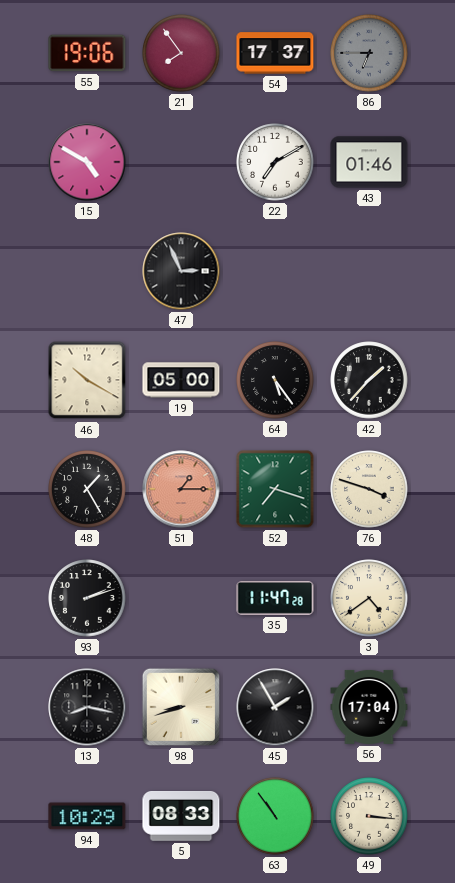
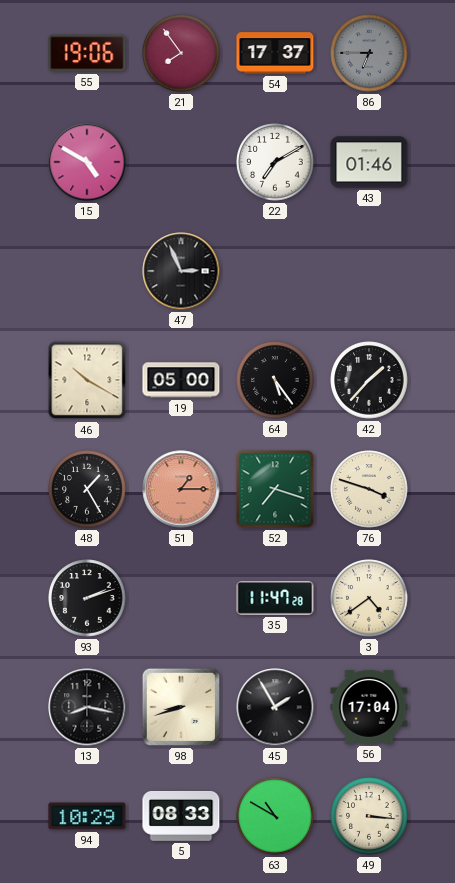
63: 10:54 -> 10:50 (275, 816)
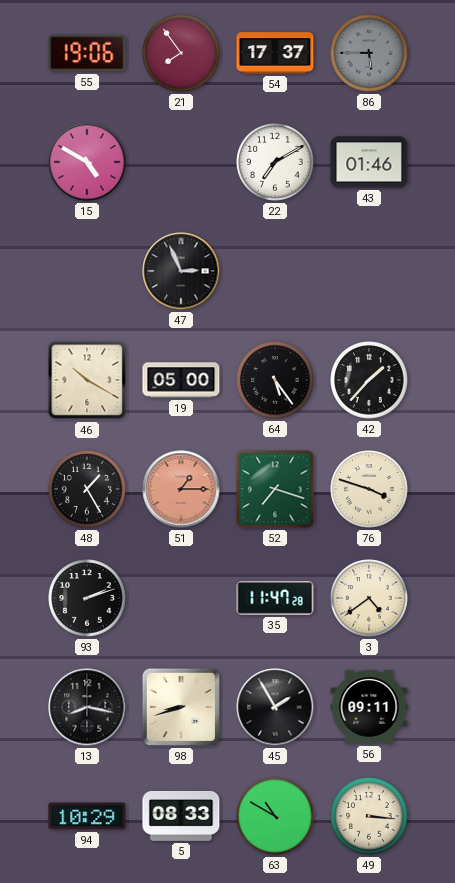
86: 6:45 -> 5:45 (369, 53)
56: 17:04 -> 09:11 (369, 707)
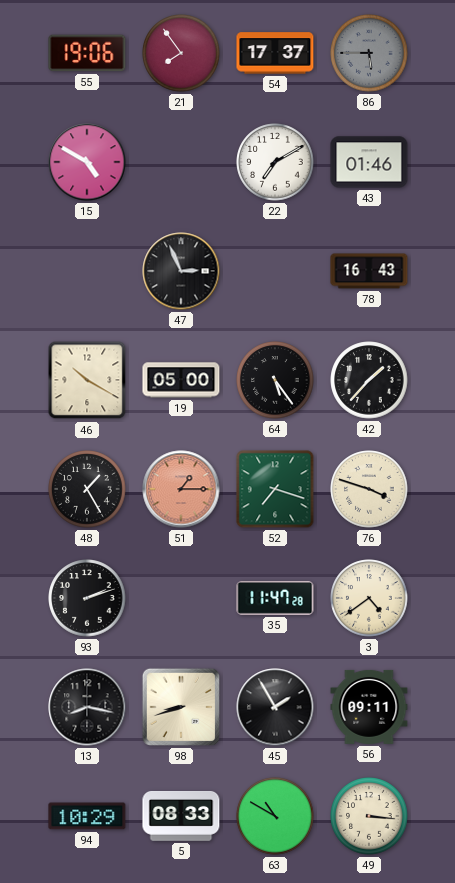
78: none -> 16:43 (369, 271)
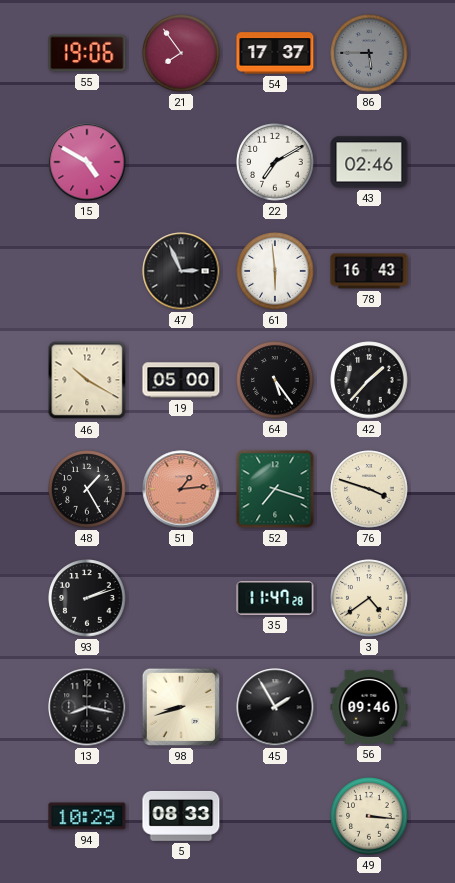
43: 01:46 -> 02:46 (369, 162)
61: none -> 5:59 (275, 271)
51: 1:15 -> 1:14 (181, 489)
56: 09:11 -> 09:46 (369, 707)
63: 10:50 -> none (275, 816)
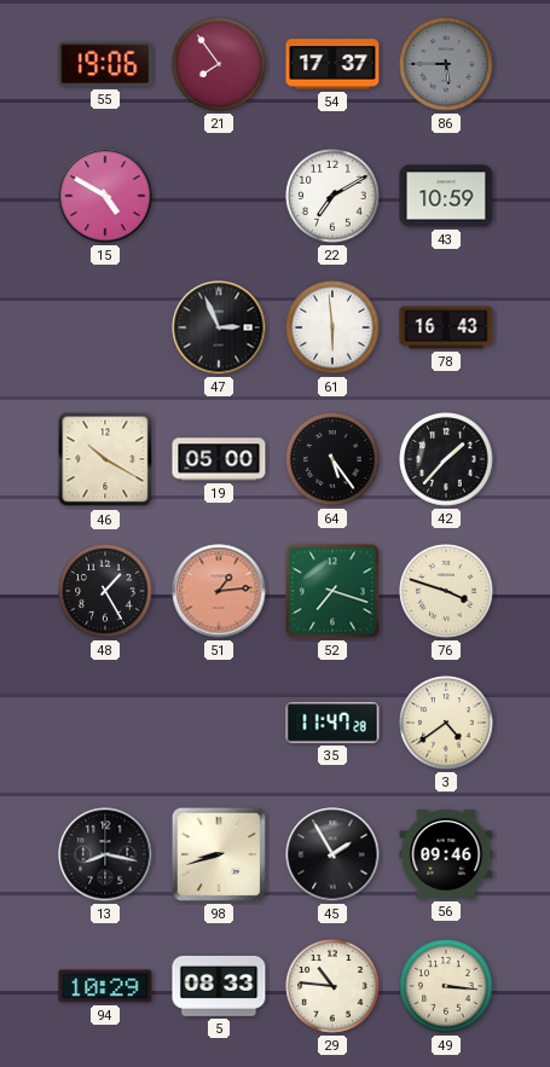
43: 02:46 -> 10:59 (446, 196)
93: 2:12 -> none (87, 598)
29: none -> 10:46 (332, 986)
